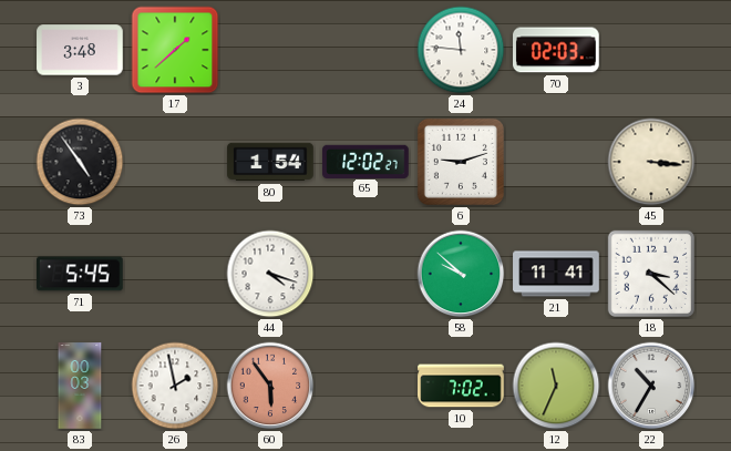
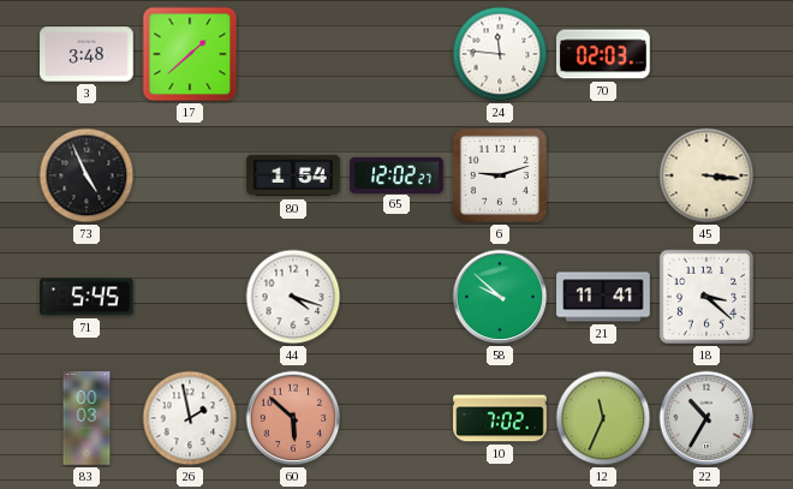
73: 4:54 -> 4:56 (87, 175)
60: 5:54 -> 5:52 (293, 418)
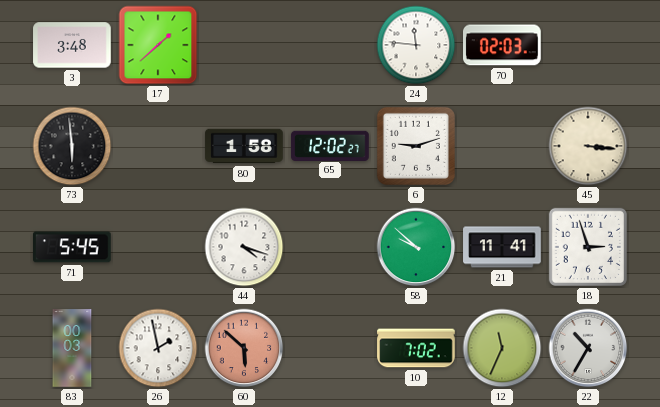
73: 4:56 -> 5:59 (72, 146)
80: 1:54 -> 1:58 (244, 146)
18: 3:22 -> 2:57 (588, 247)
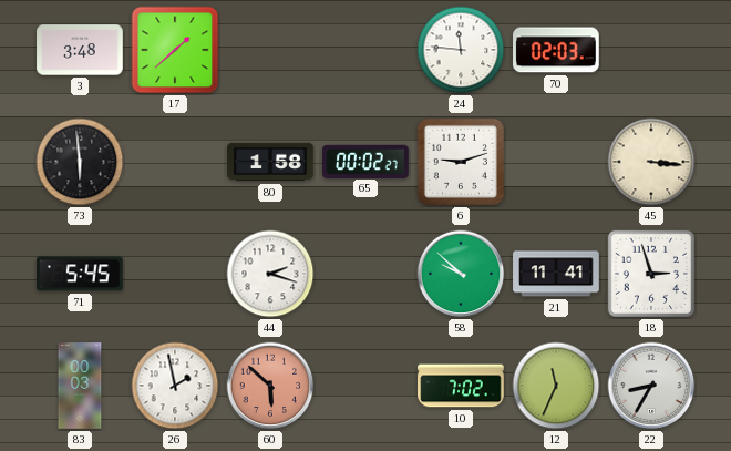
65: 12:02 -> 00:02 (365, 161)
44: 4:18 -> 2:18 (270, 274)
22: 10:35 -> 8:35 (651, 386)
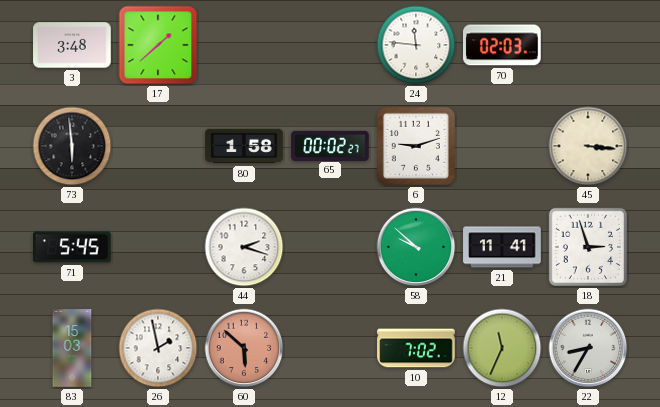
83: 00:03 -> 15:03 (72, 348)
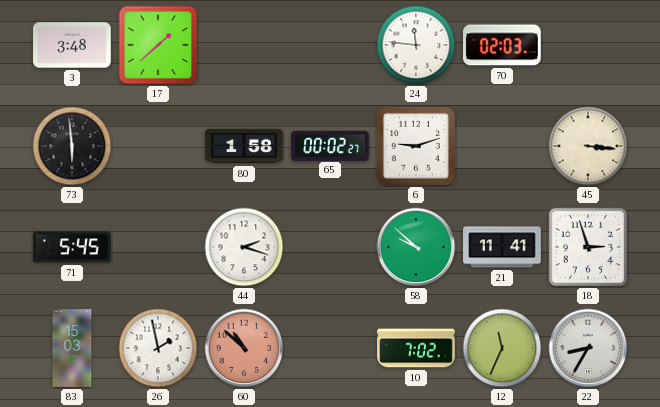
60: 5:52 -> 10:52 (244, 348)
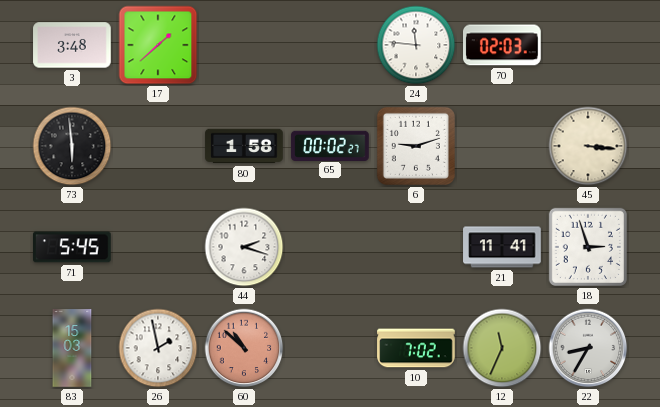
58: 9:52 -> none (416, 247)
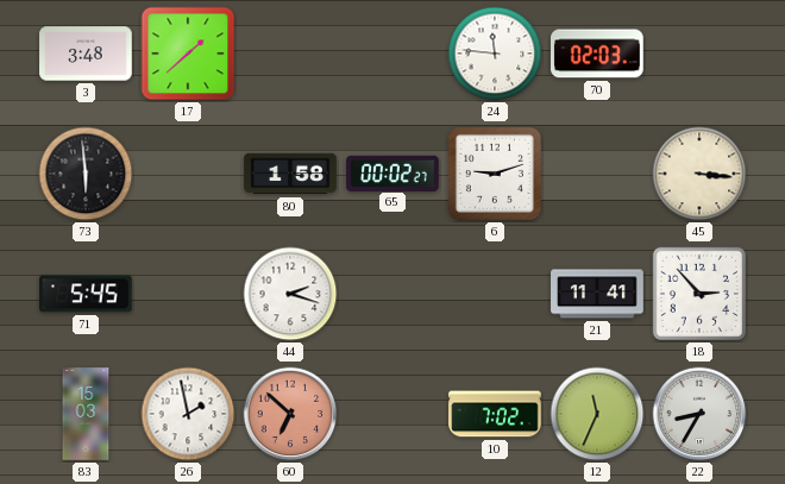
18: 2:57 -> 2:53 (699, 294)
60: 10:52 -> 6:52 (290, 414)
